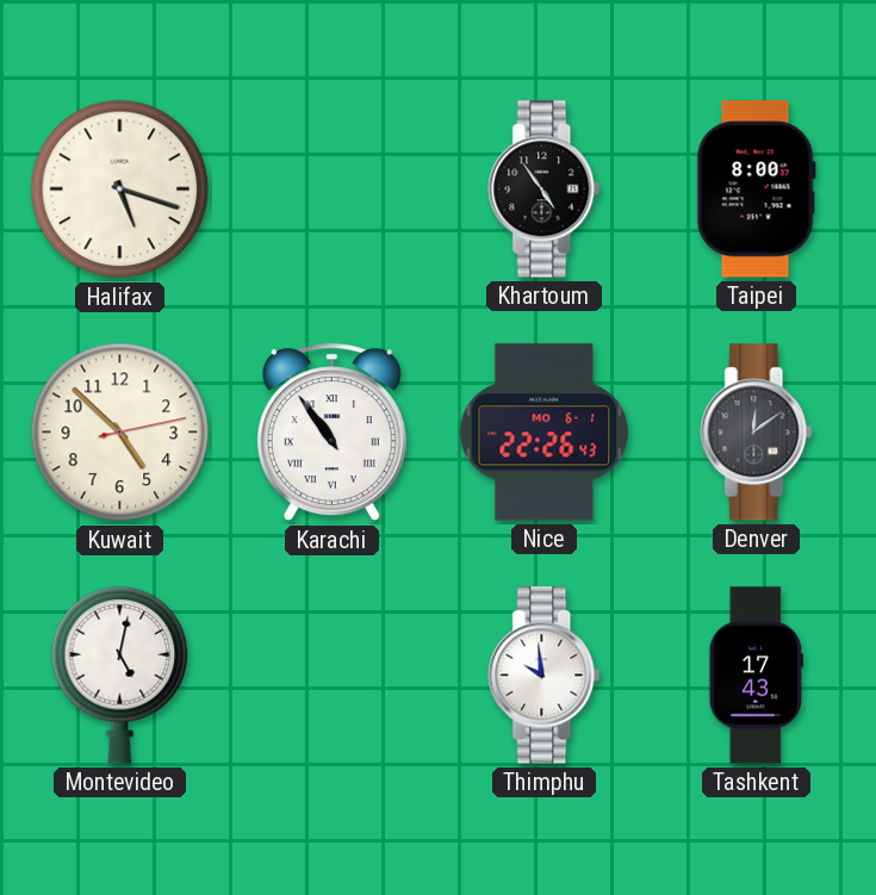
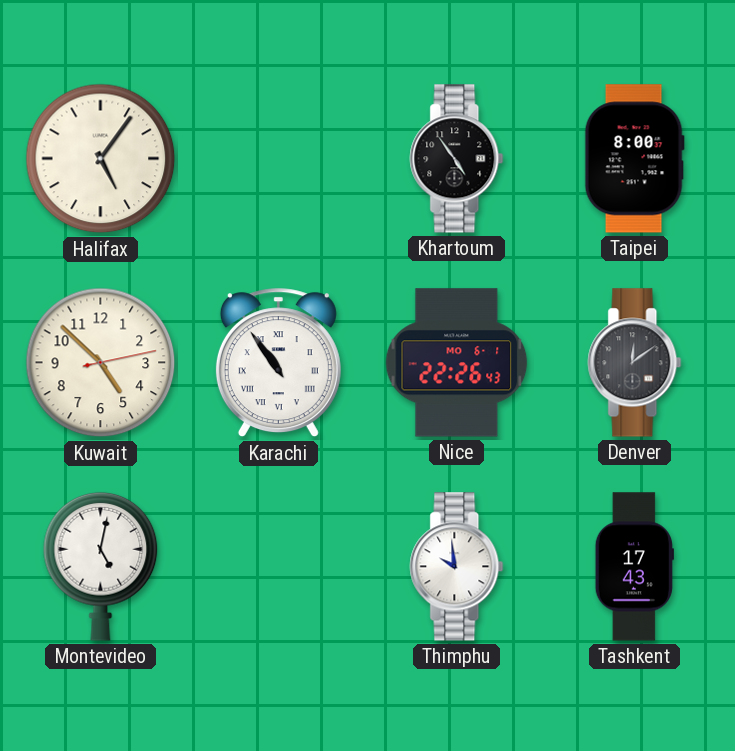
Halifax: 5:18 -> 5:06 (101, 159)
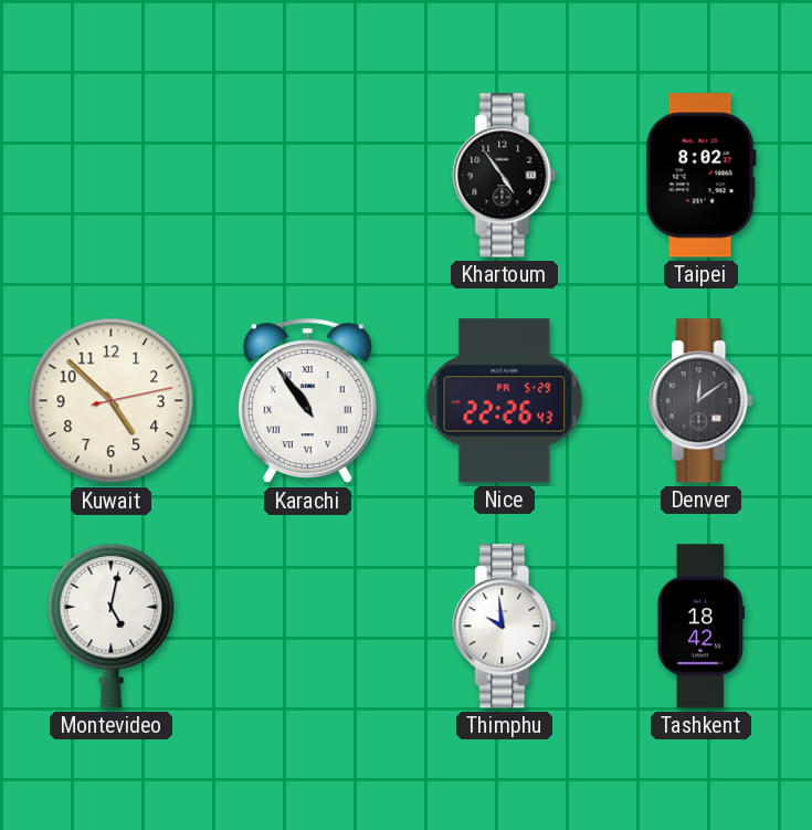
Halifax: 5:06 -> none (101, 159)
Taipei: 8:00 -> 8:02 (700, 176)
Nice date: MO 6-1 -> FR 5-29 (505, 401)
Tashkent: 17:43 -> 18:42 (700, 627)
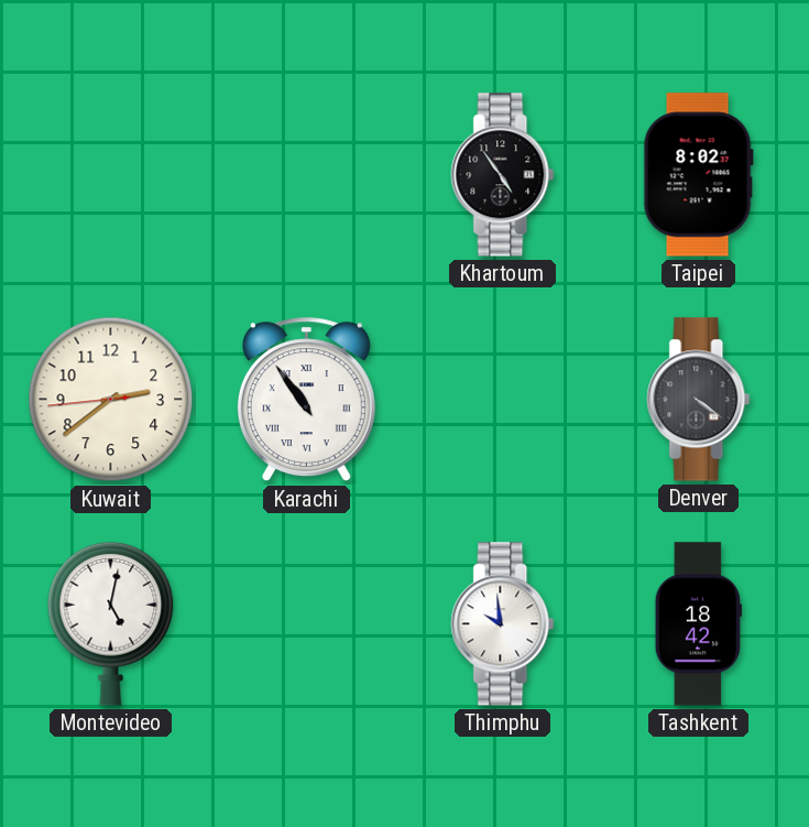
Kuwait: 4:52 -> 2:38 (111, 400)
Nice: 22:26 -> none (505, 401)
Denver: 12:09 -> 4:21 (699, 400)
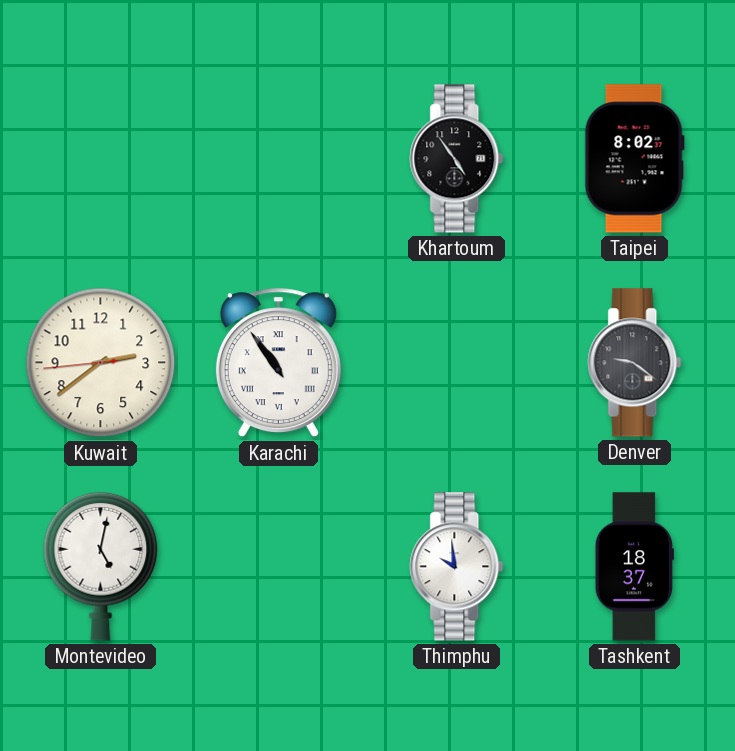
Denver: 4:21 -> 9:21 (635, 363)
Tashkent: 18:42 -> 18:37 (634, 567)
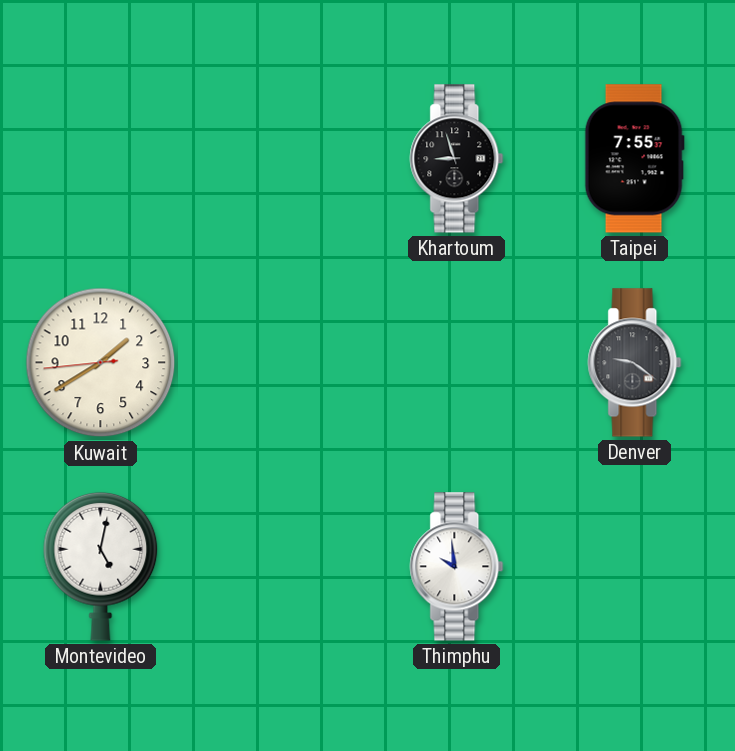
Khartoum: 4:54 -> 8:57 (457, 159)
Taipei: 8:02 -> 7:55 (634, 159)
Kuwait: 2:38 -> 1:39 (101, 363)
Karachi: 10:54 -> none (278, 363)
Tashkent: 18:37 -> none (634, 567)
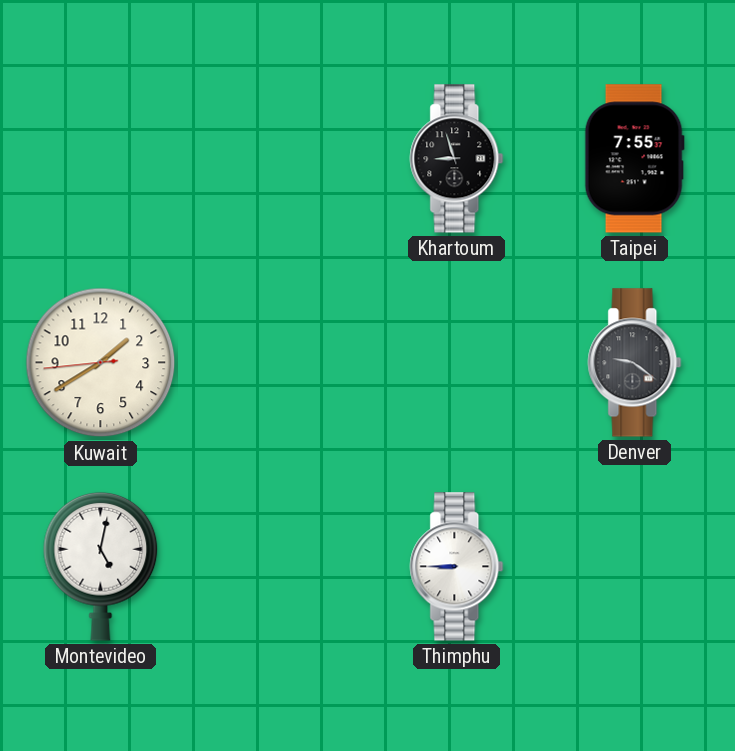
Thimphu: 9:59 -> 8:45 (457, 567)
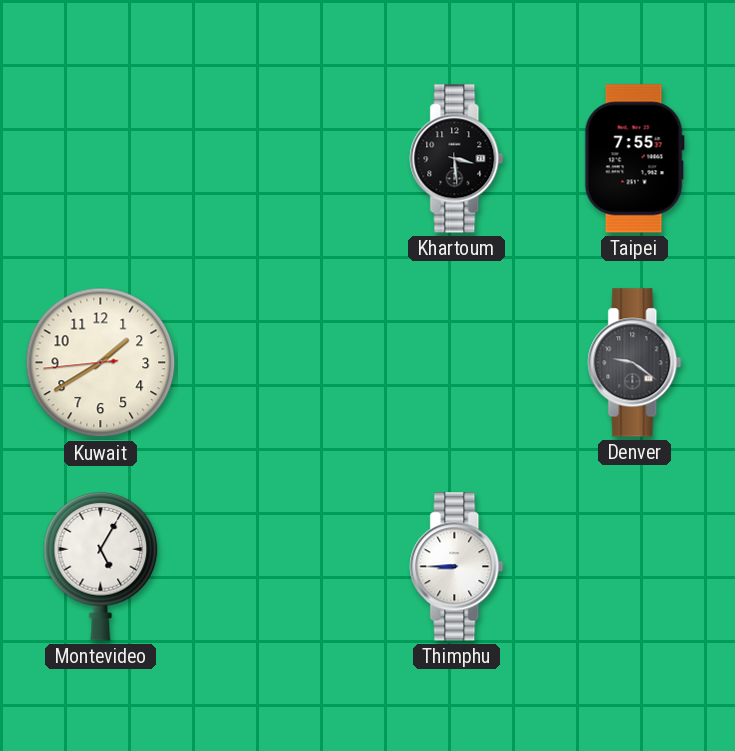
Khartoum: 8:57 -> 3:29 (457, 159)
Montevideo: 5:02 -> 5:05 (101, 566)
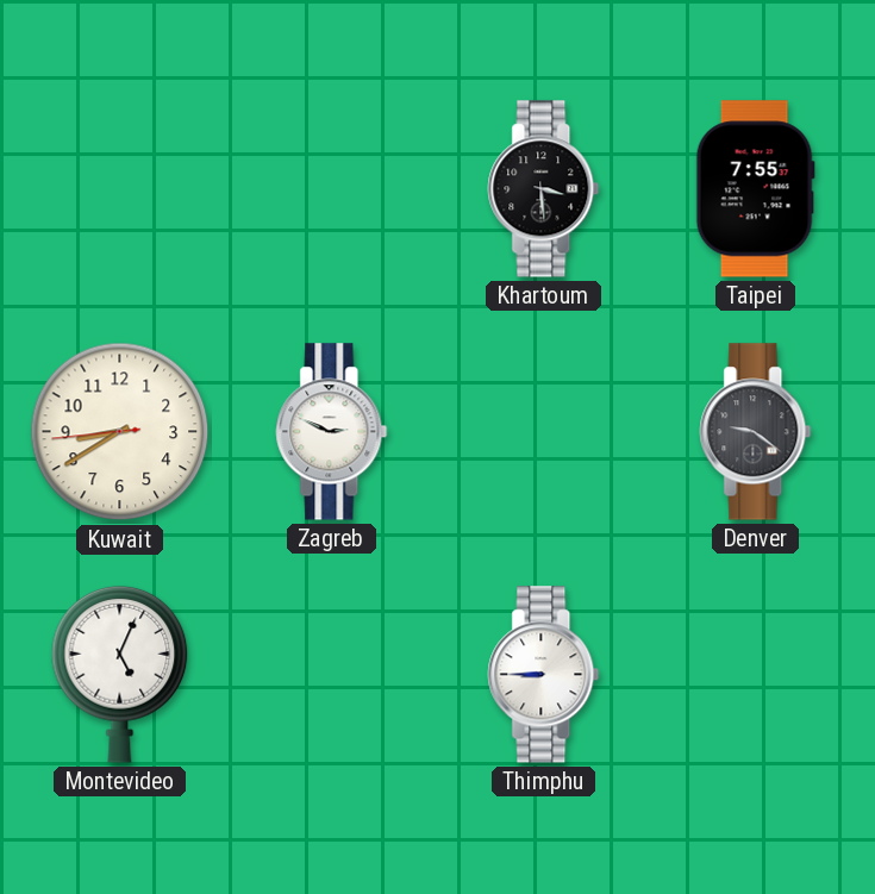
Kuwait: 1:39 -> 8:39 (120, 432)
Zagreb: none -> 2:49 (332, 432)
Montevideo: 5:05 -> 5:04 (120, 674)
